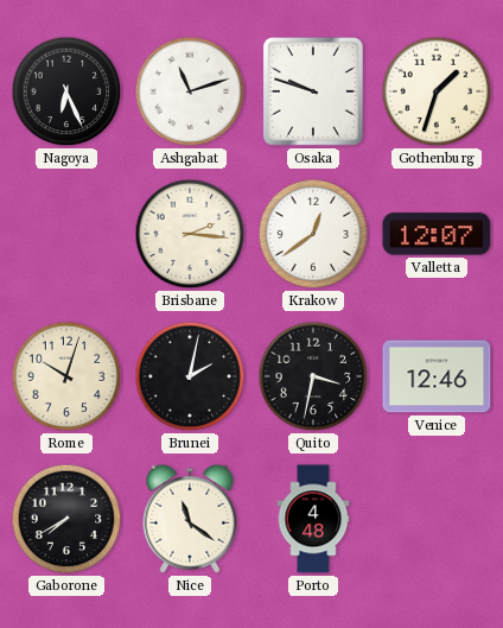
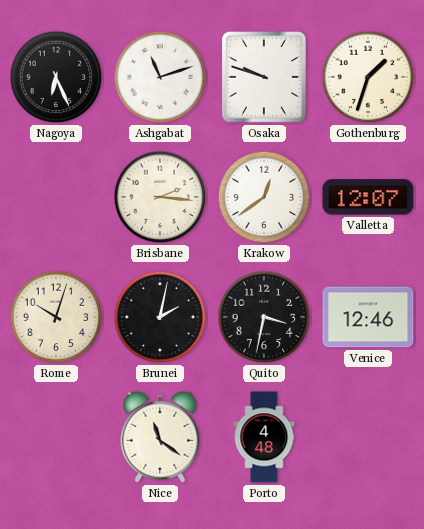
Gaborone: 7:40 -> none (66, 519)
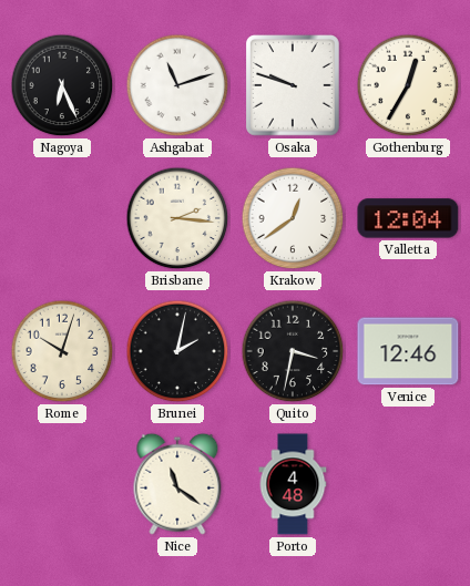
Gothenburg: 1:33 -> 12:35 (408, 85)
Valletta: 12:07 -> 12:04 (408, 218)
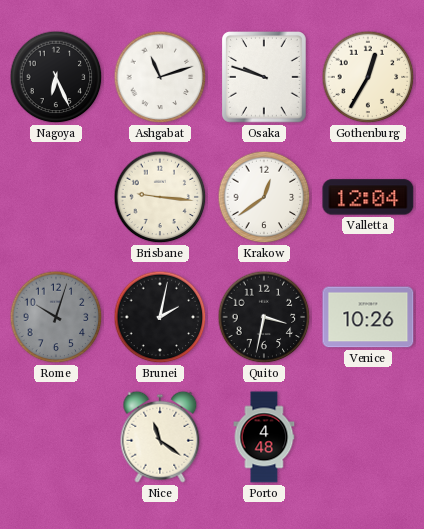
Brisbane: 2:16 -> 9:16 (160, 197)
Rome dial: cream -> grey (56, 317)
Venice: 12:46 -> 10:26 (368, 317)
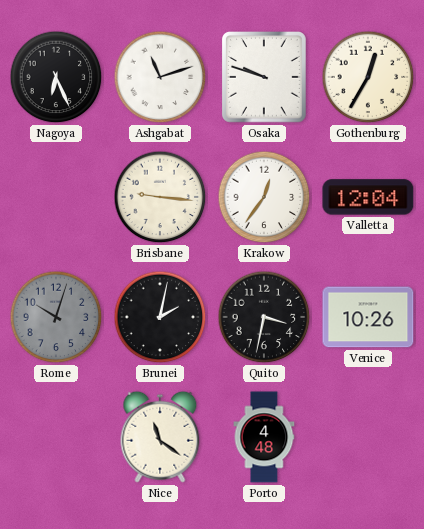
Krakow: 12:39 -> 12:36 (264, 197)
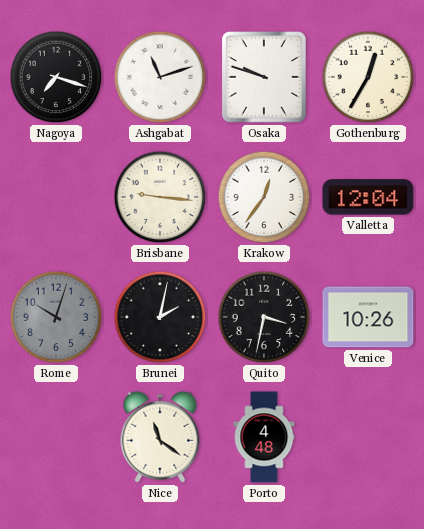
Nagoya: 6:26 -> 7:18 (56, 77)
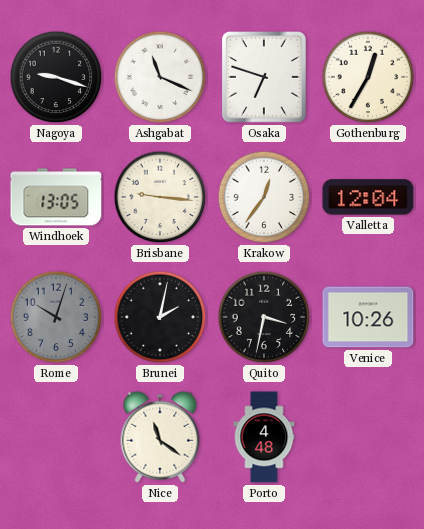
Nagoya: 7:18 -> 9:18 (56, 77)
Ashgabat: 11:12 -> 11:19 (160, 77)
Osaka: 9:48 -> 6:48 (265, 78)
Windhoek: none -> 13:05 (56, 197)
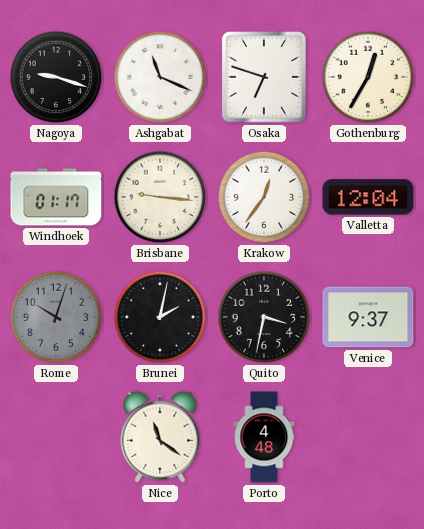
Windhoek: 13:05 -> 01:17 (56, 197)
Venice: 10:26 -> 9:37 (368, 317)
